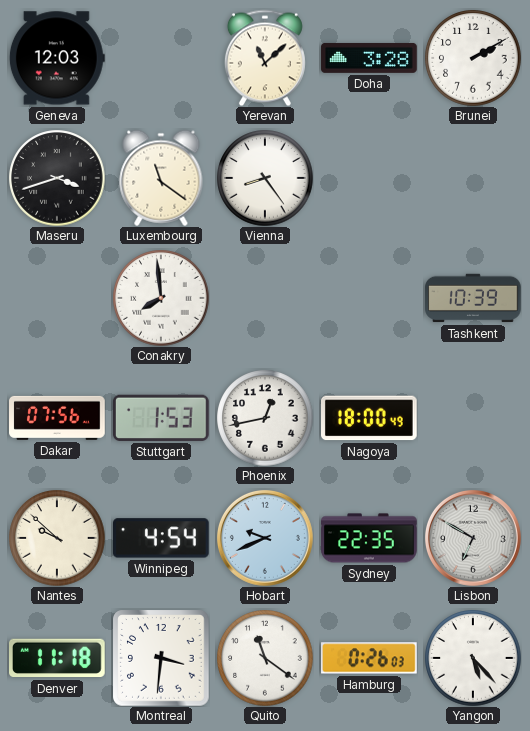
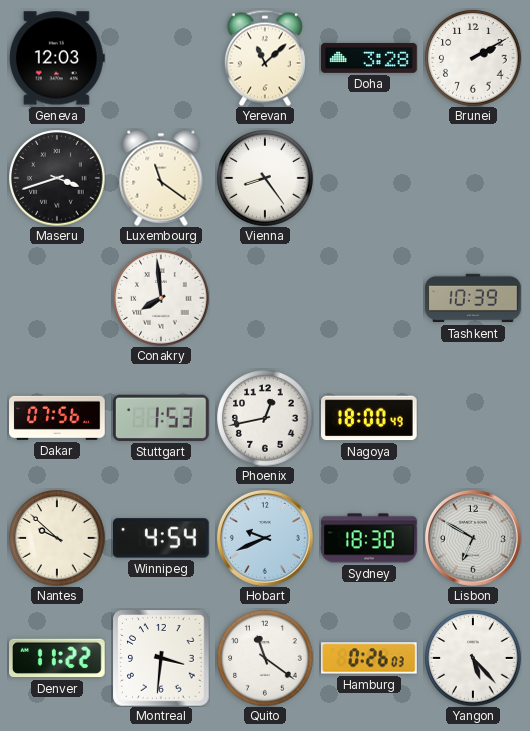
Sydney: 22:35 -> 18:30 (369, 538)
Denver: 11:18 -> 11:22 (58, 658)
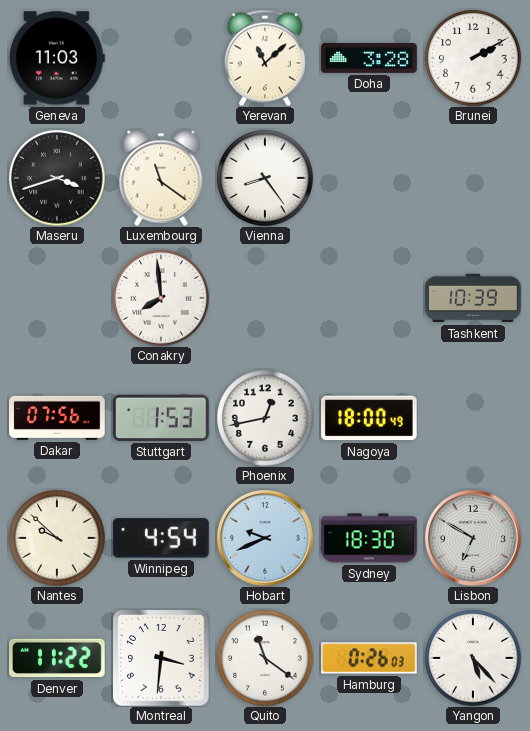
Geneva: 12:03 -> 11:03 (57, 58)
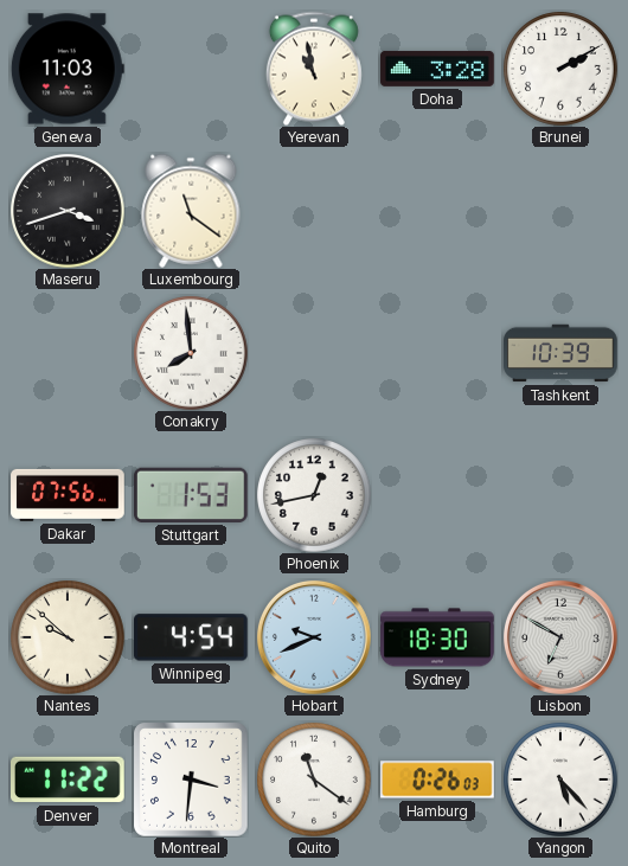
Yerevan: 11:08 -> 10:58 (314, 69)
Vienna: 8:24 -> none (265, 178)
Nagoya: 18:00 -> none (370, 418)
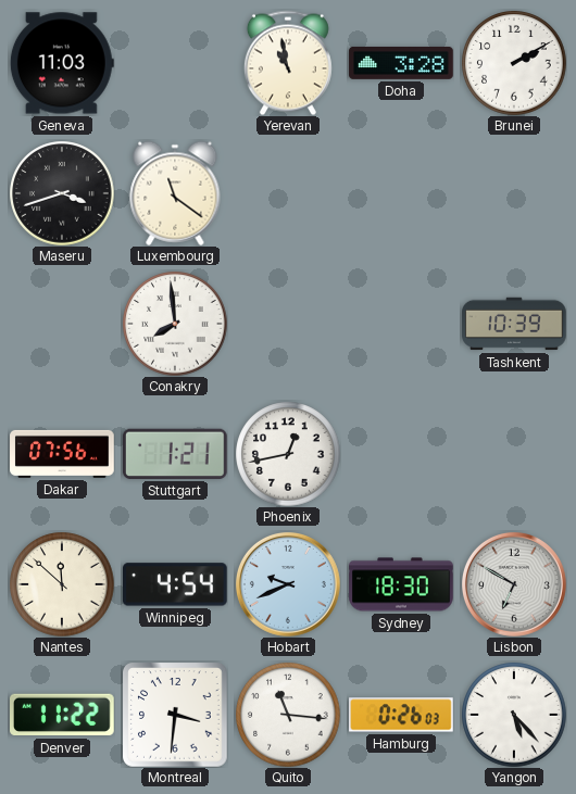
Stuttgart: 1:53 -> 1:21 (175, 454)
Nantes: 9:52 -> 11:52 (62, 584)
Quito: 11:21 -> 11:16 (288, 715)
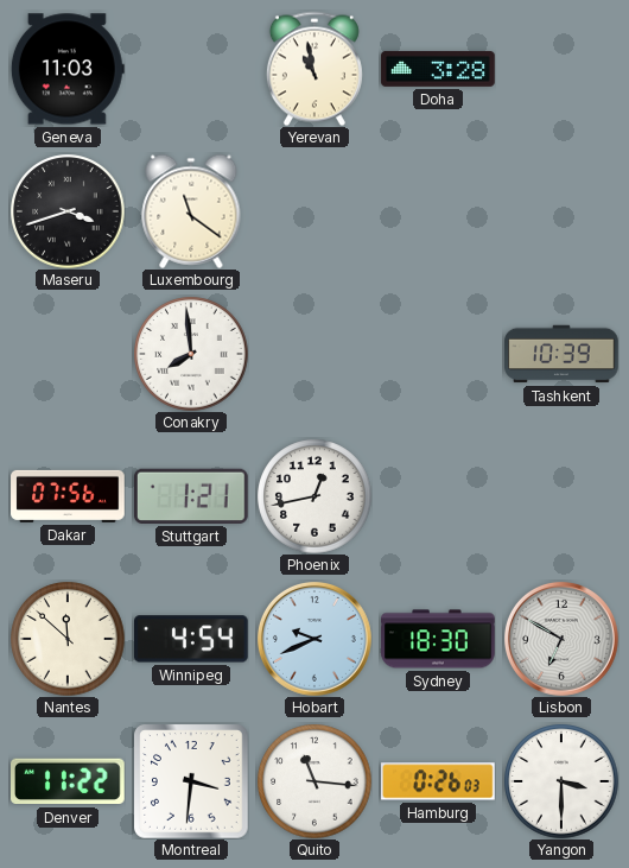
Brunei: 2:10 -> none (514, 63)
Yangon: 5:23 -> 3:30 (561, 781)
